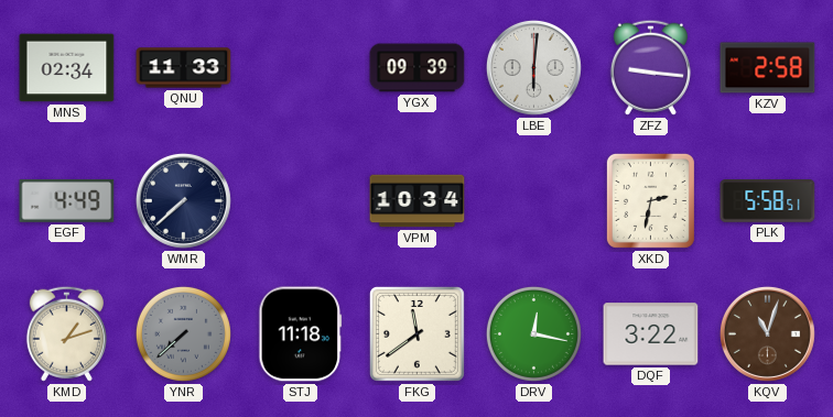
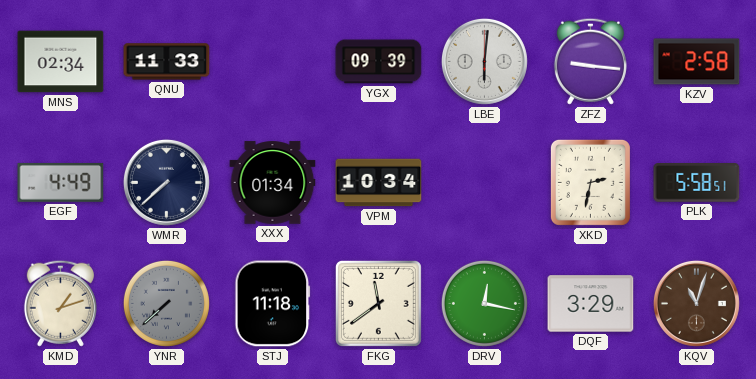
XXX: none -> 01:34 (273, 183)
DQF: 3:22 -> 3:29 (591, 304)
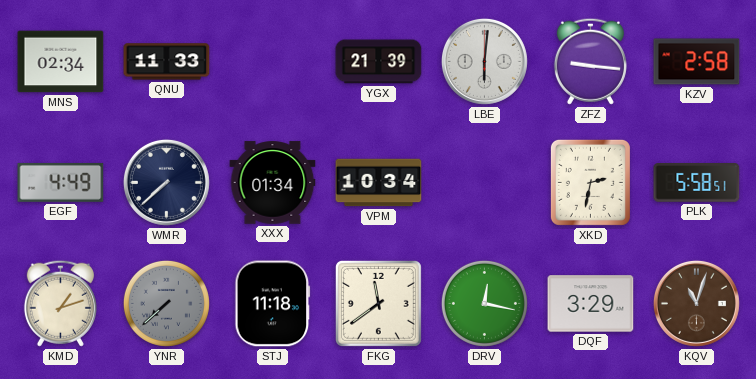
YGX: 09:39 -> 21:39 (379, 62)
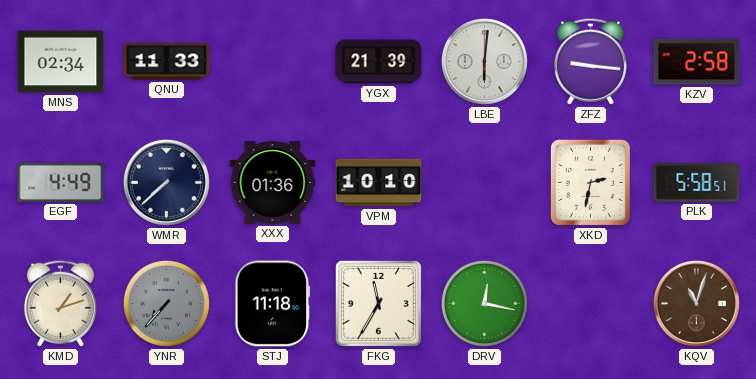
XXX: 01:34 -> 01:36 (273, 183)
VPM: 10:34 -> 10:10 (379, 183)
YNR: 7:38 -> 7:37 (166, 303)
FKG: 11:39 -> 11:35 (378, 303)
DQF: 3:29 -> none (591, 304)
